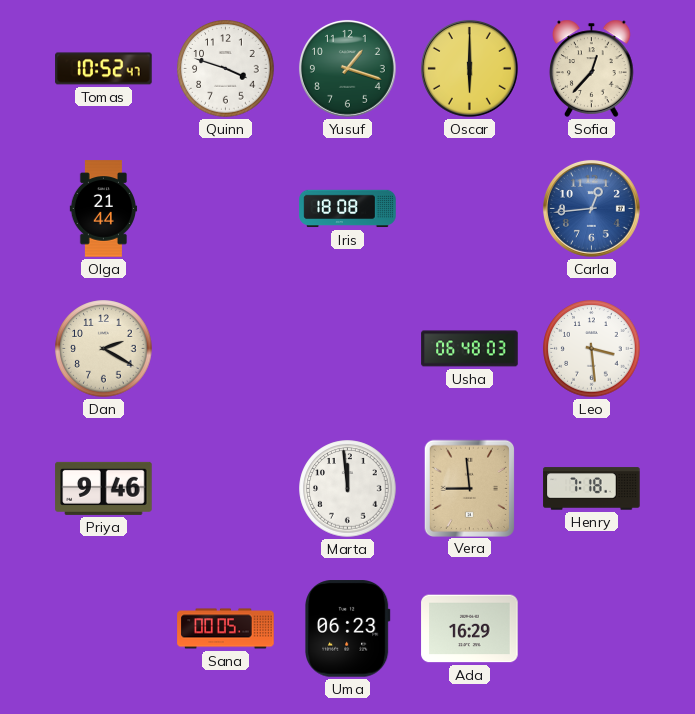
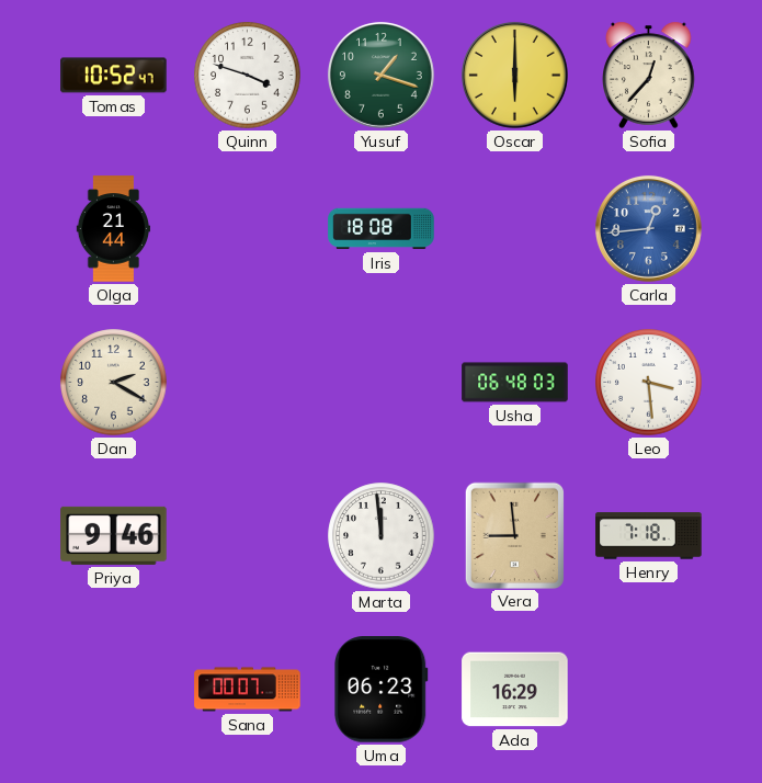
Sana: 00:05 -> 00:07 (248, 690)
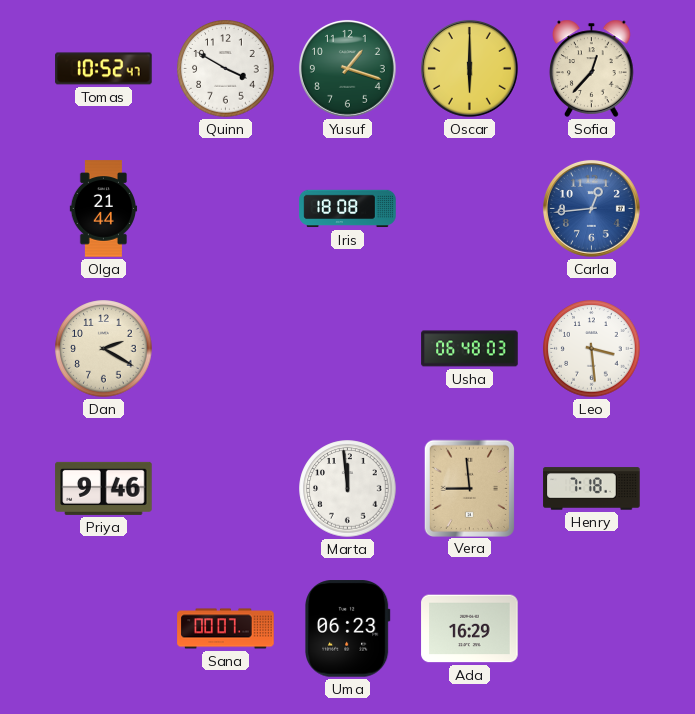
Quinn: 3:48 -> 3:50 (226, 69)
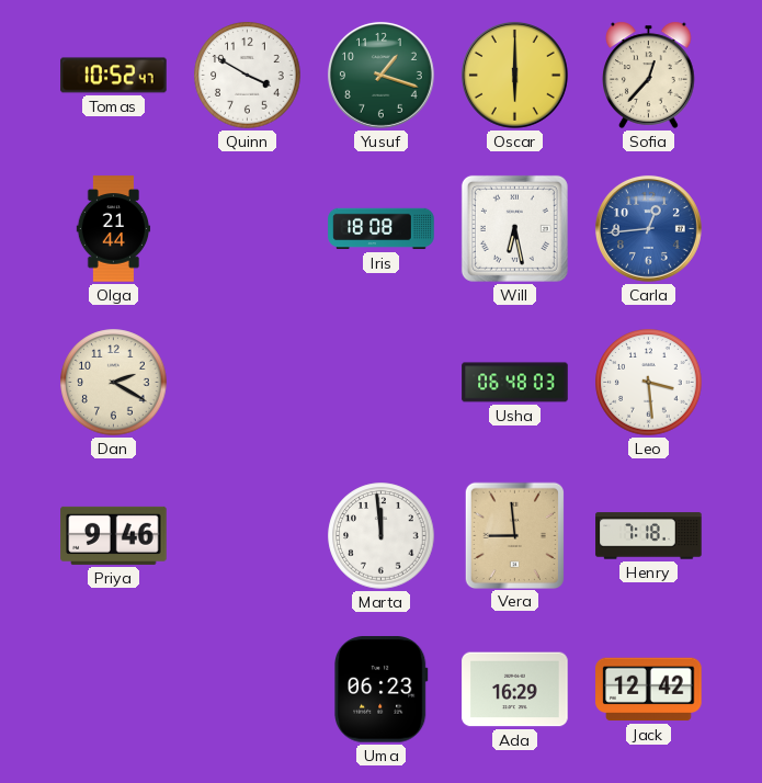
Will: none -> 6:28 (514, 228)
Sana: 00:07 -> none (226, 629)
Jack: none -> 12:42 (649, 690)
